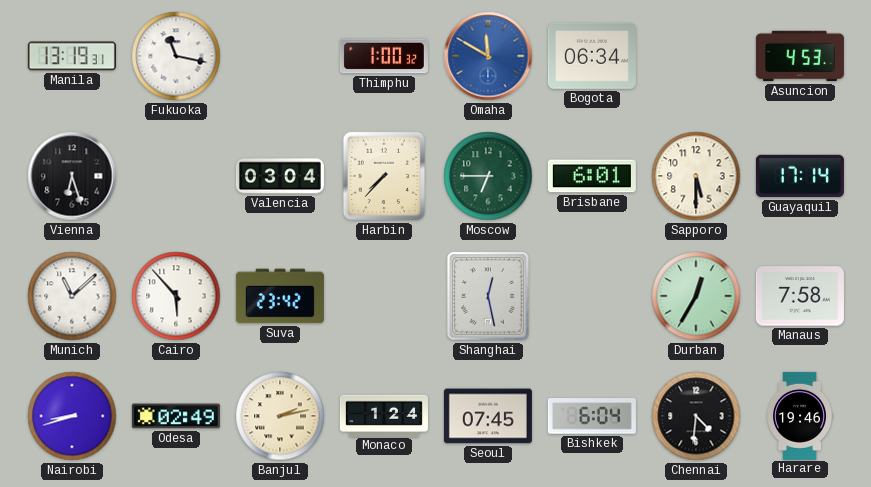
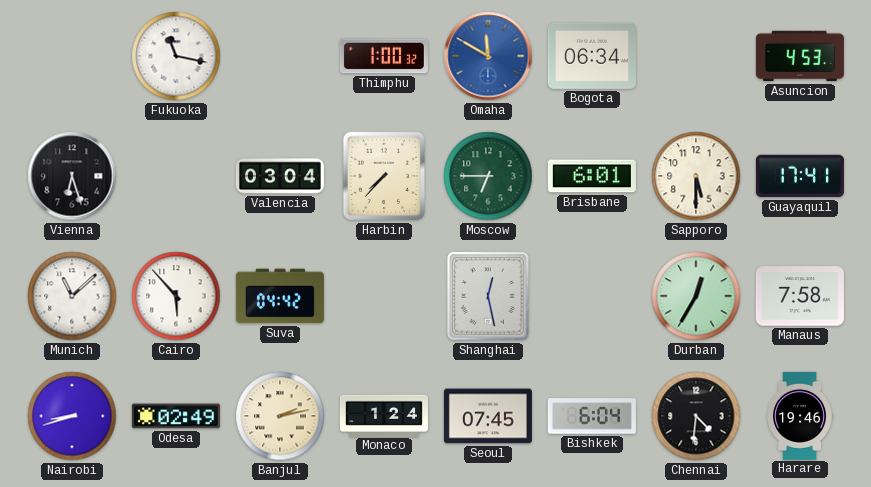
Manila: 13:19 -> none (72, 56)
Guayaquil: 17:14 -> 17:41 (800, 176)
Suva: 23:42 -> 04:42 (280, 296)
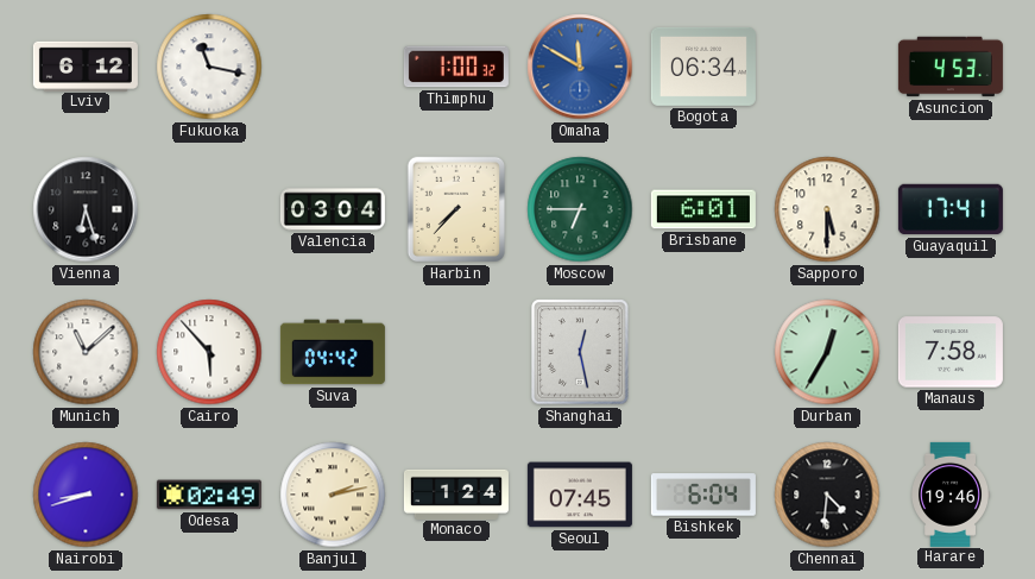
Lviv: none -> 6:12 (86, 65)
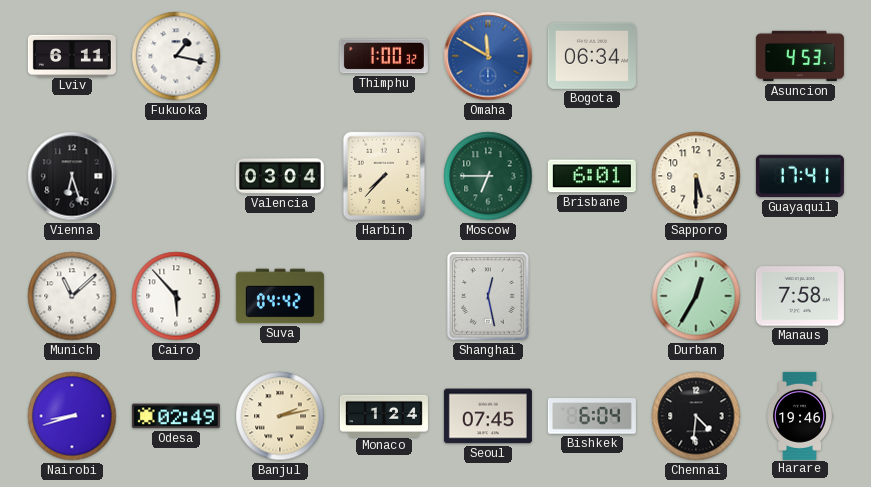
Lviv: 6:12 -> 6:11 (72, 55)
Fukuoka: 11:17 -> 1:17 (176, 56)
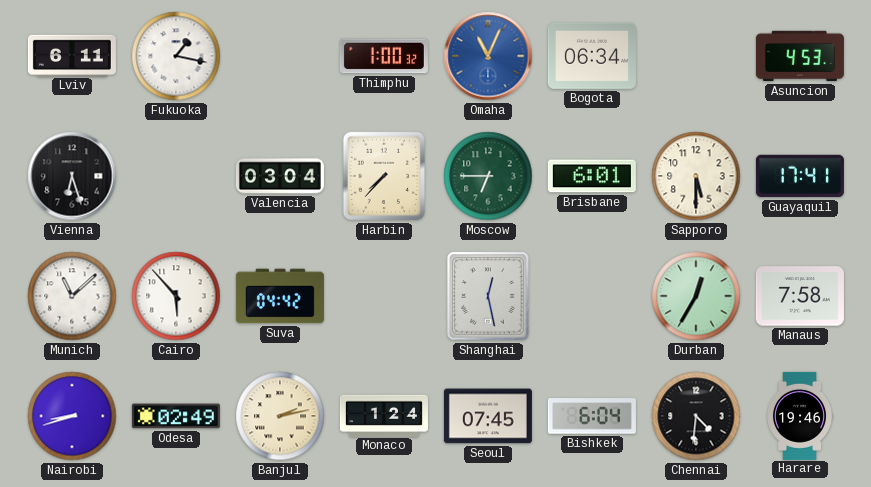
Omaha: 11:50 -> 11:04 (488, 56)
